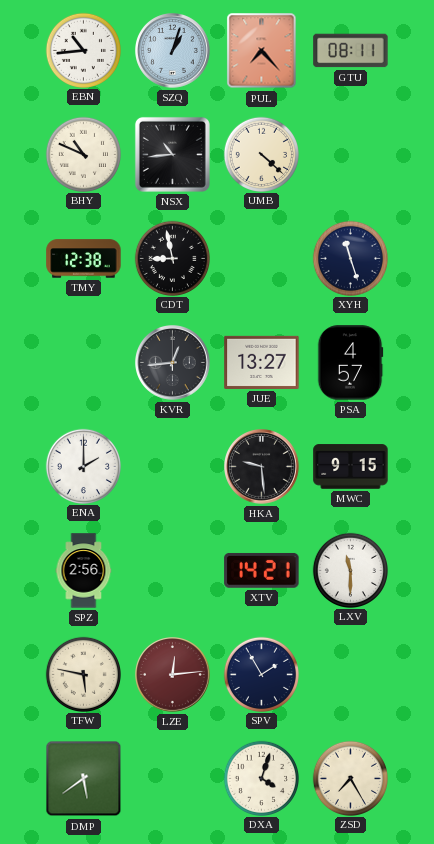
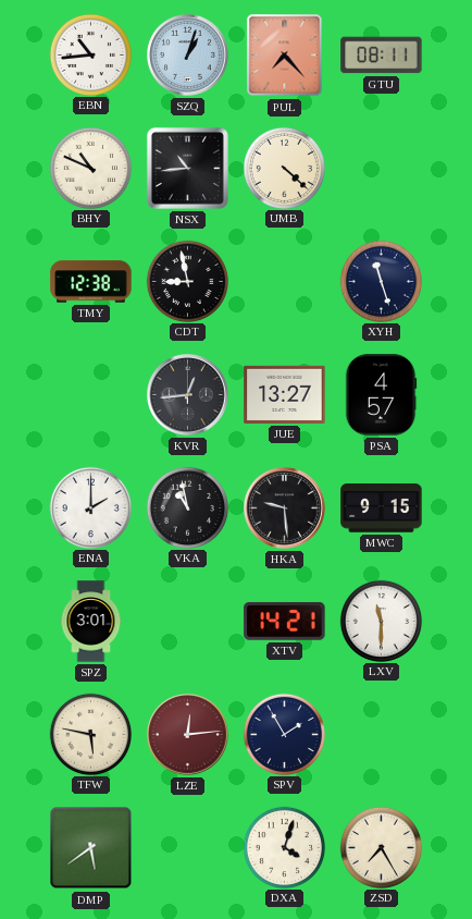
VKA: none -> 10:58 (187, 507)
SPZ: 2:56 -> 3:01 (91, 622)
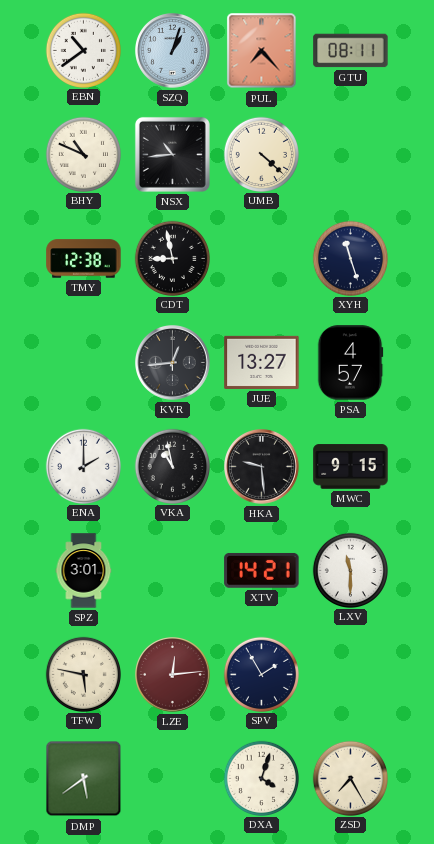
EBN: 10:44 -> 10:39 (83, 50)
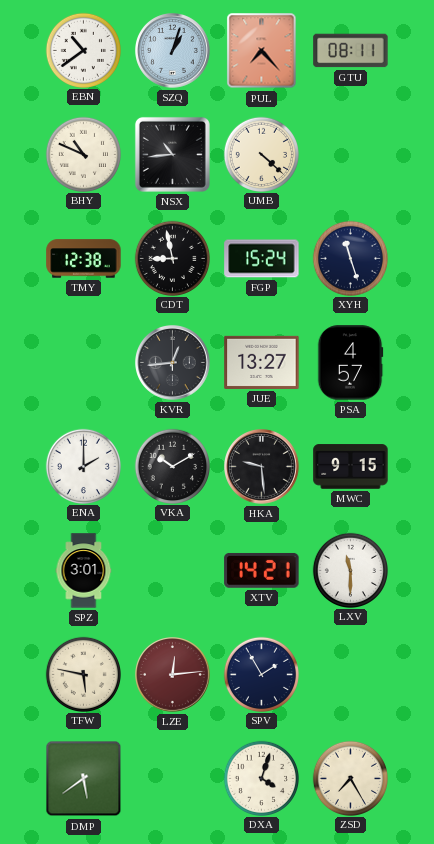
FGP: none -> 15:24 (262, 259)
VKA: 10:58 -> 10:10 (172, 466)
